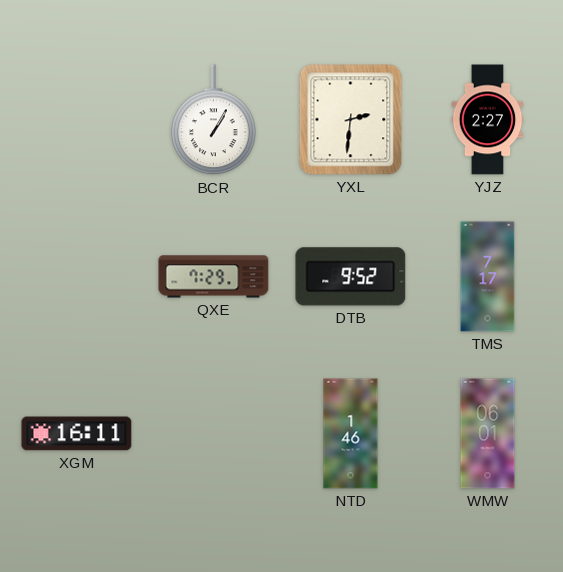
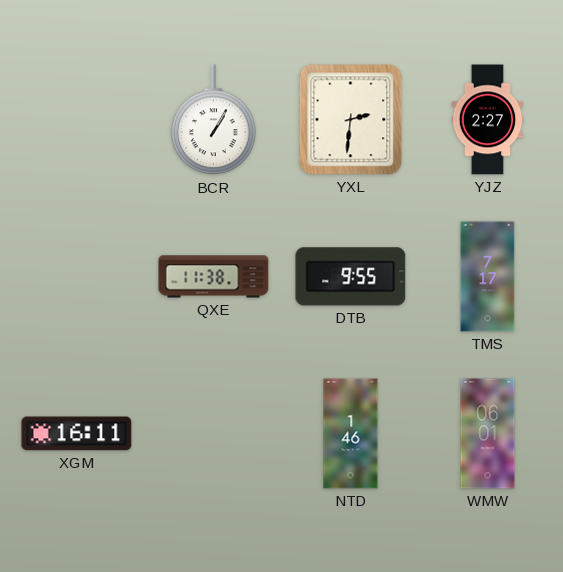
QXE: 7:29 -> 11:38 (214, 277)
DTB: 9:52 -> 9:55 (351, 277)
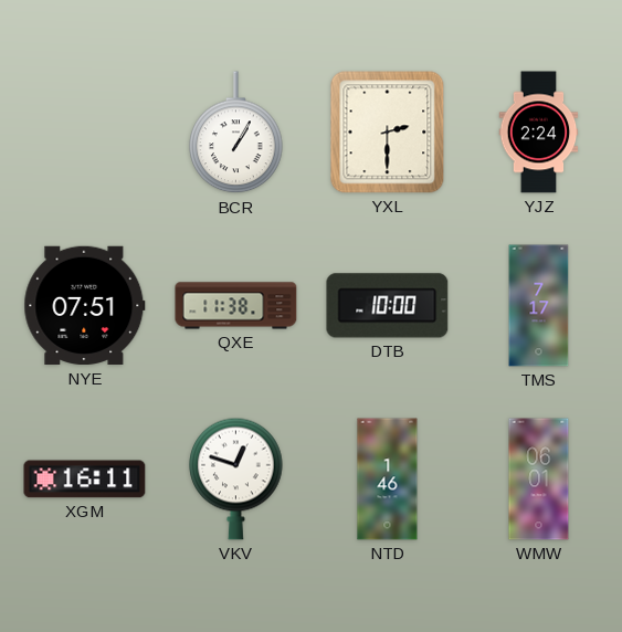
YXL: 2:31 -> 2:30 (388, 133)
YJZ: 2:27 -> 2:24 (539, 133)
NYE: none -> 07:51 (85, 306)
DTB: 9:55 -> 10:00 (388, 306)
VKV: none -> 12:48 (236, 478)
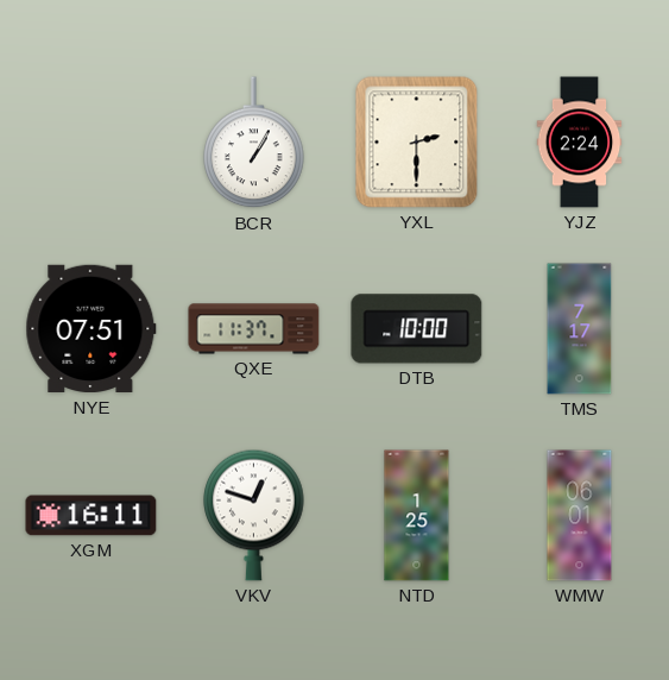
QXE: 11:38 -> 11:37 (254, 329)
NTD: 1:46 -> 1:25 (417, 516)
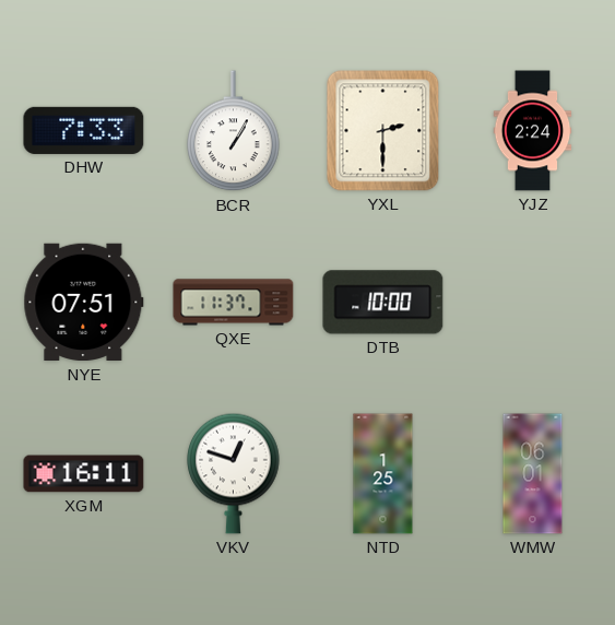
DHW: none -> 7:33 (84, 130)
TMS: 7:17 -> none (580, 329)
